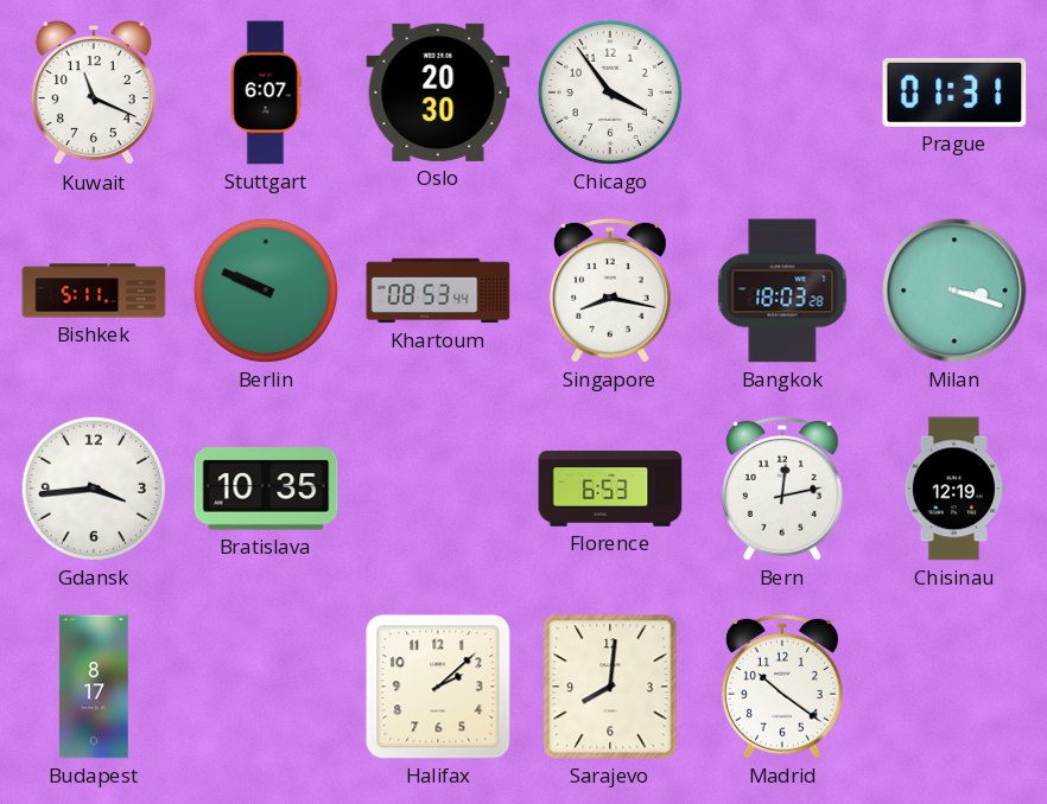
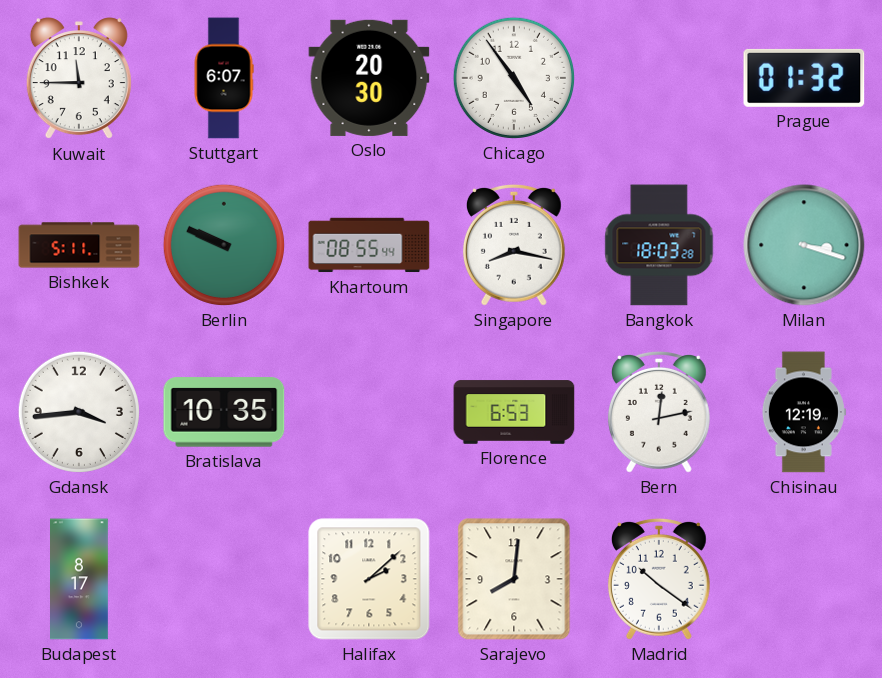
Kuwait: 11:19 -> 11:45 (79, 79)
Chicago: 3:54 -> 4:54 (514, 78)
Prague: 01:31 -> 01:32 (804, 78)
Khartoum: 08:53 -> 08:55 (369, 245)
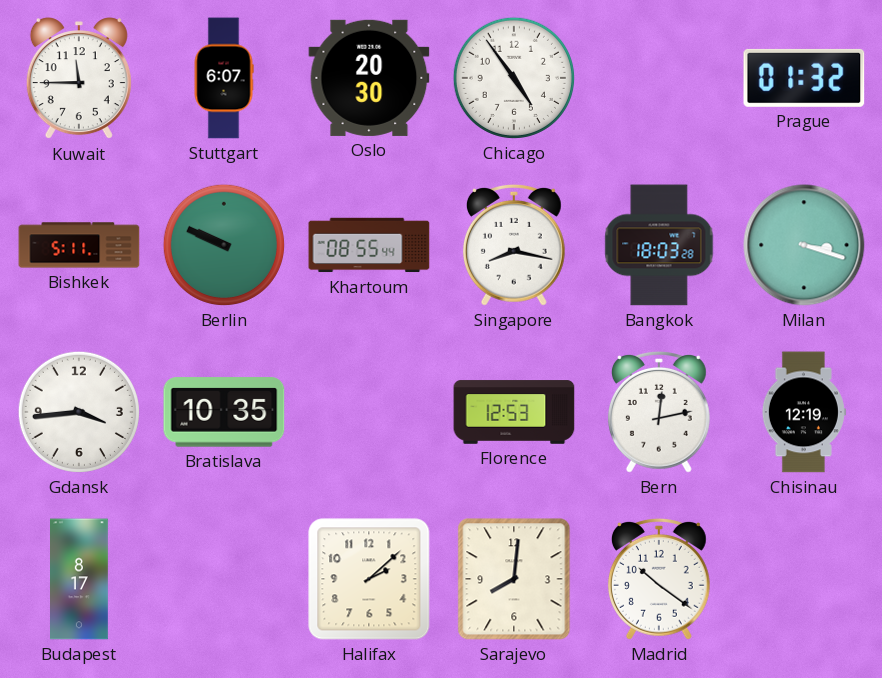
Florence: 6:53 -> 12:53 (514, 412)
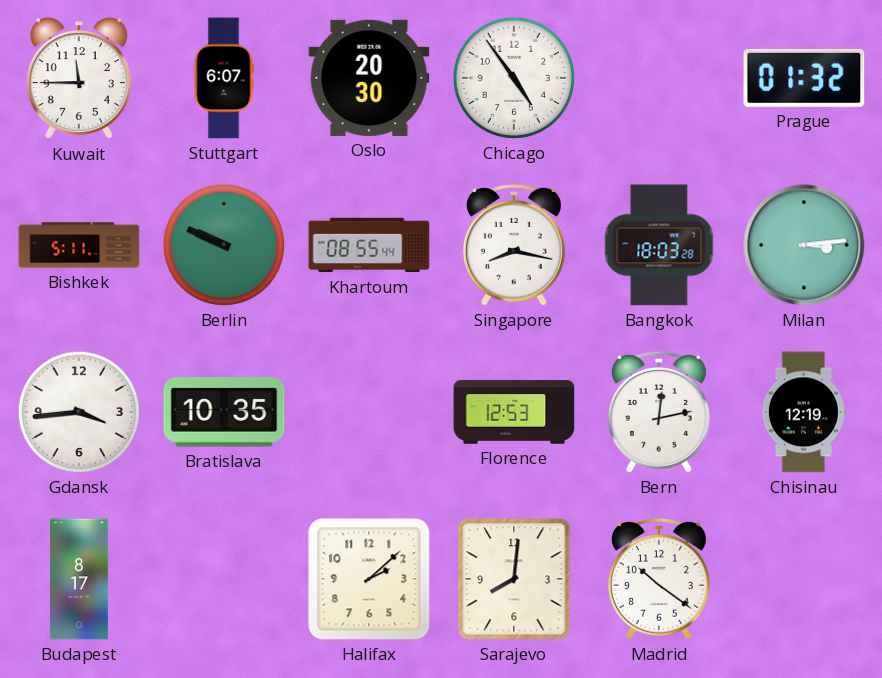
Milan: 3:18 -> 3:14 (804, 245)
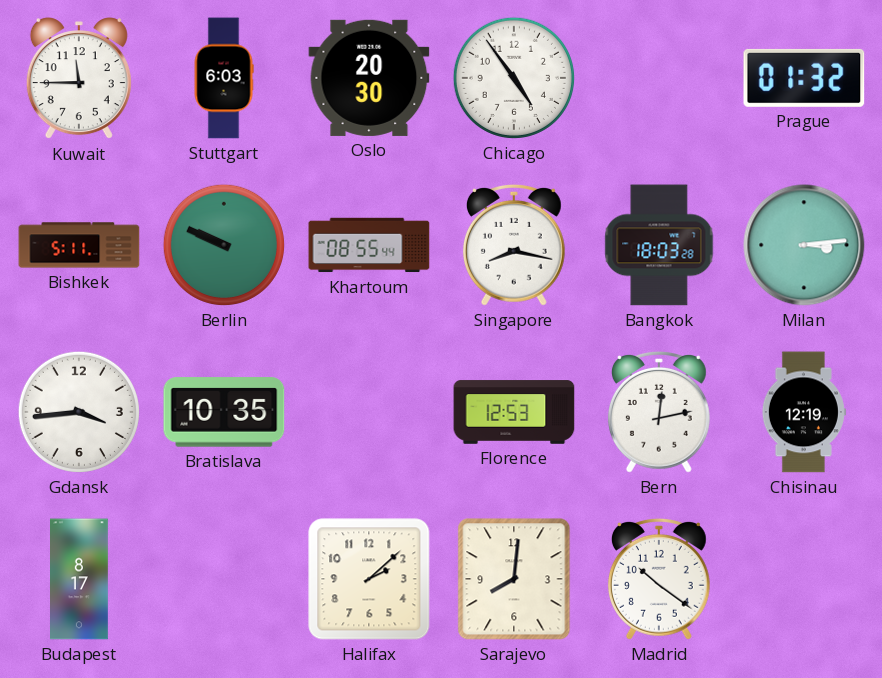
Stuttgart: 6:07 -> 6:03 (224, 78)
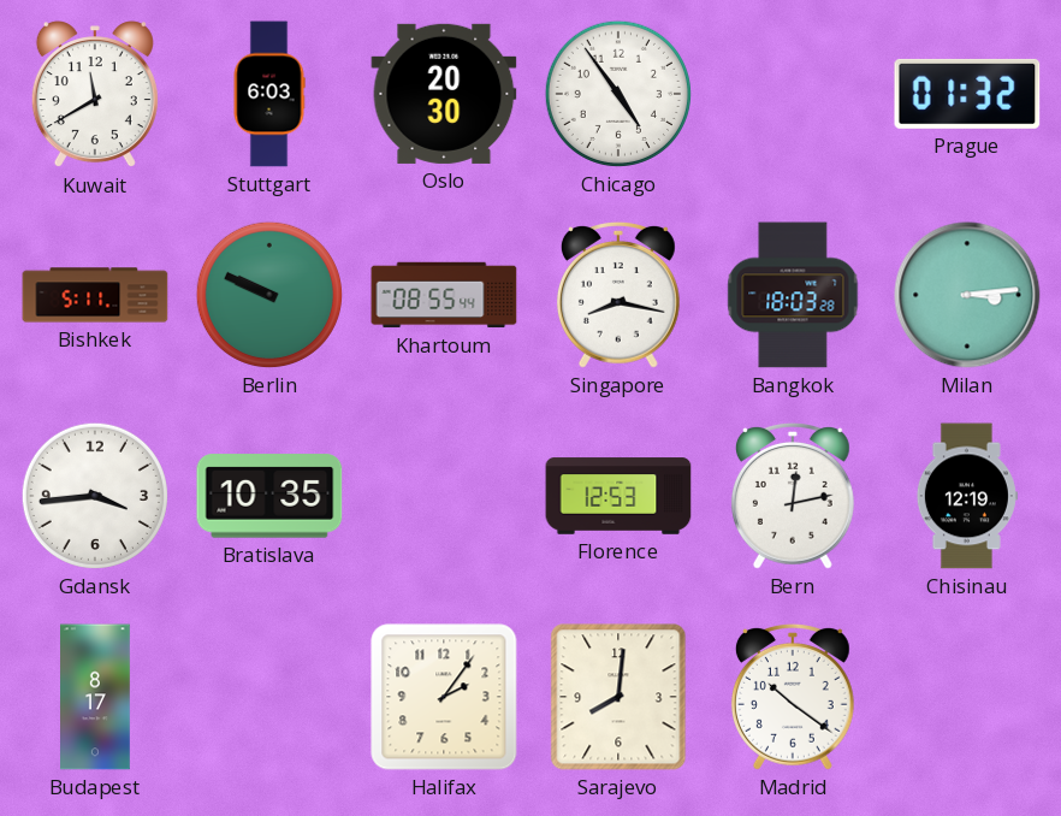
Kuwait: 11:45 -> 11:40 (95, 95)
Halifax: 2:08 -> 2:06 (444, 697)
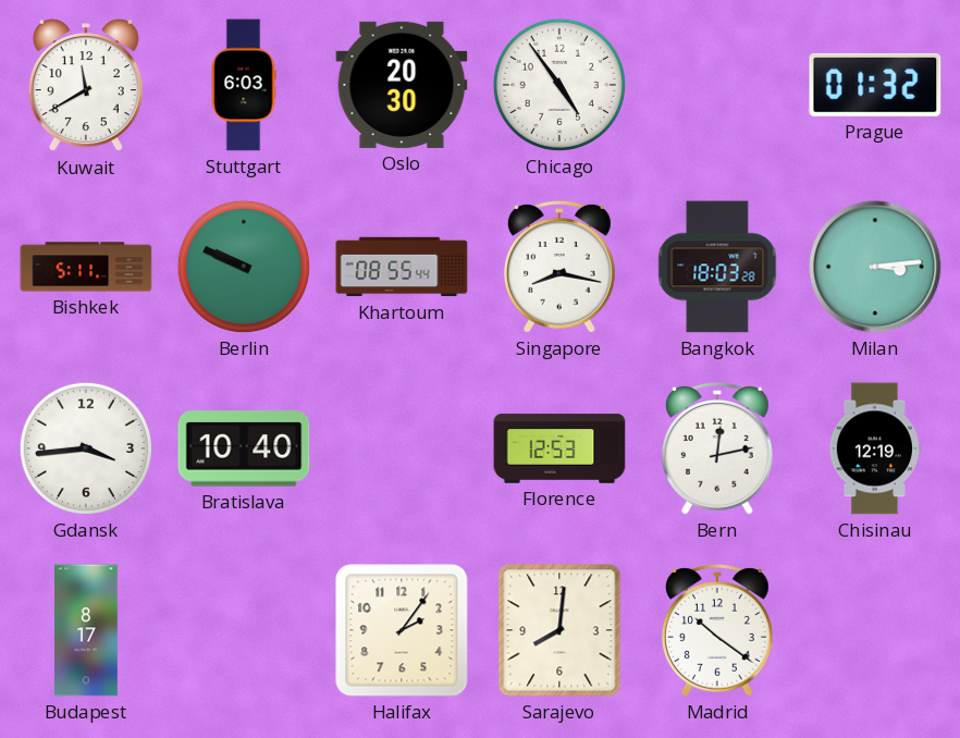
Bratislava: 10:35 -> 10:40 (244, 448)
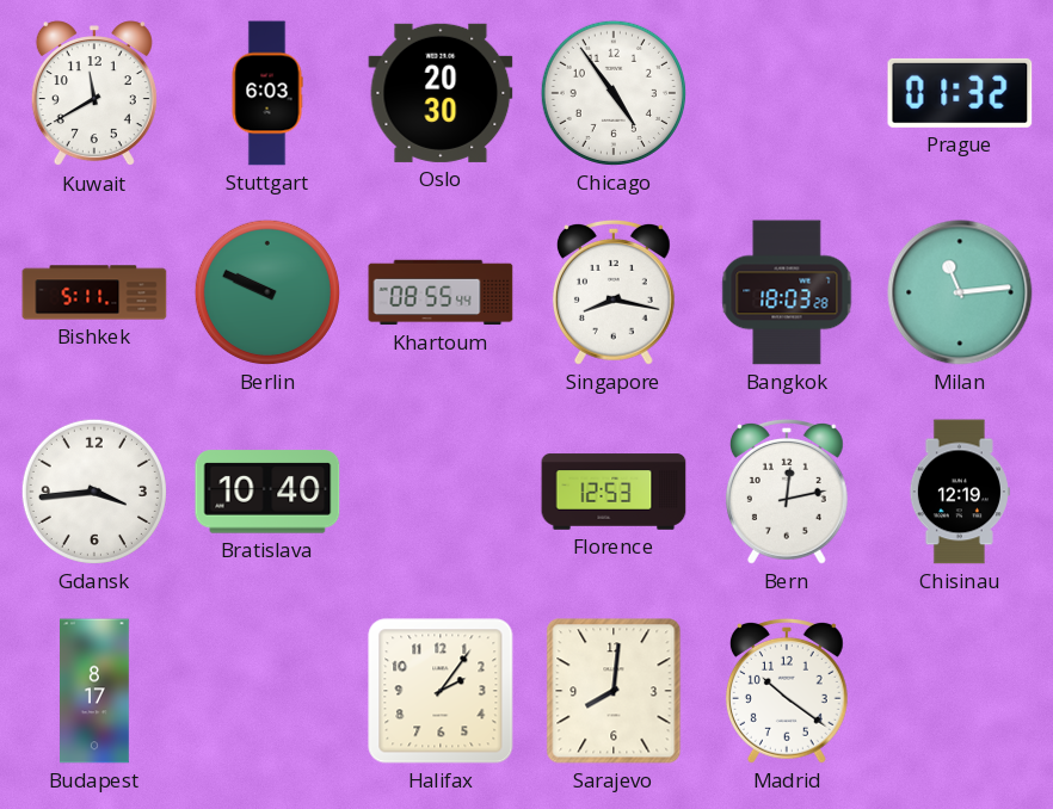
Milan: 3:14 -> 11:14 (960, 292)
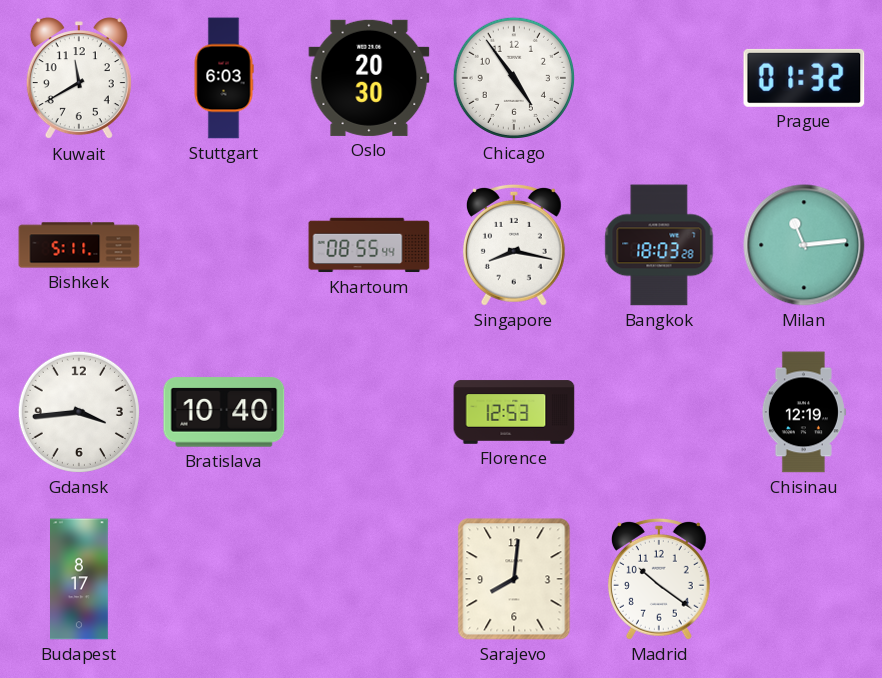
Berlin: 9:49 -> none (267, 292)
Bern: 12:13 -> none (787, 492)
Halifax: 2:06 -> none (441, 691)
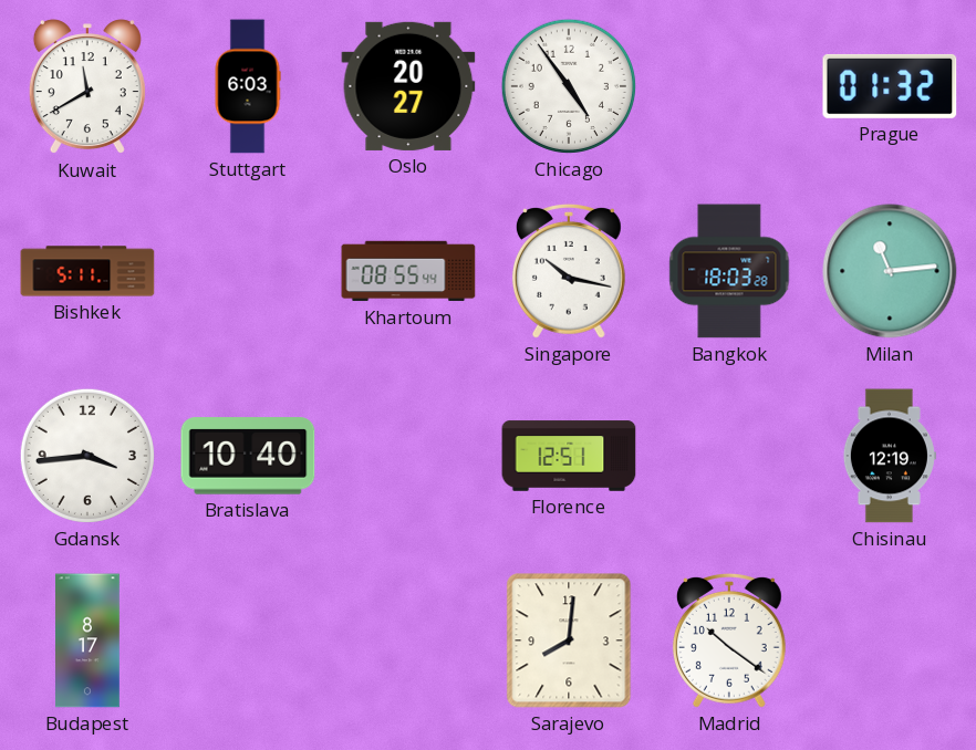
Oslo: 20:30 -> 20:27 (408, 86)
Singapore: 8:17 -> 10:17 (569, 271)
Florence: 12:53 -> 12:51 (569, 456)
